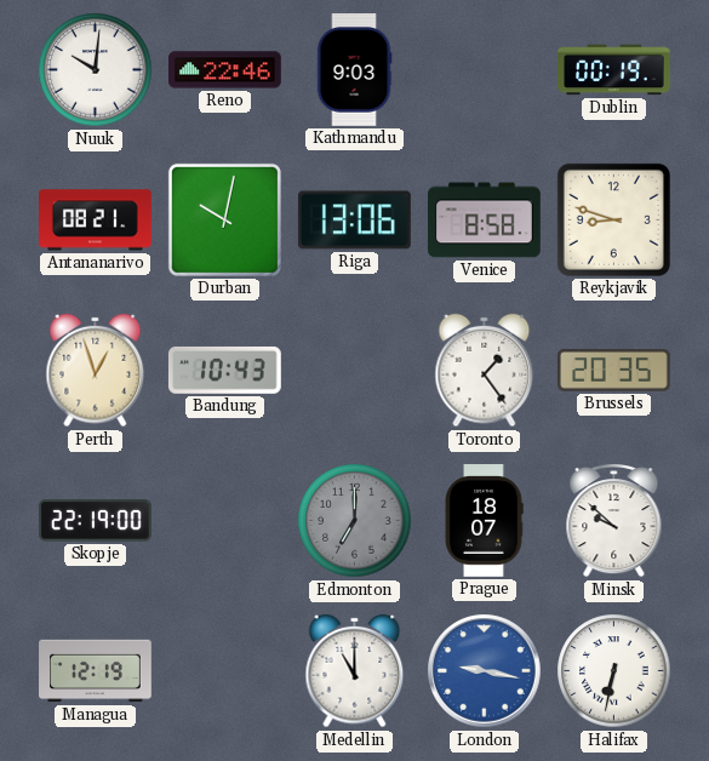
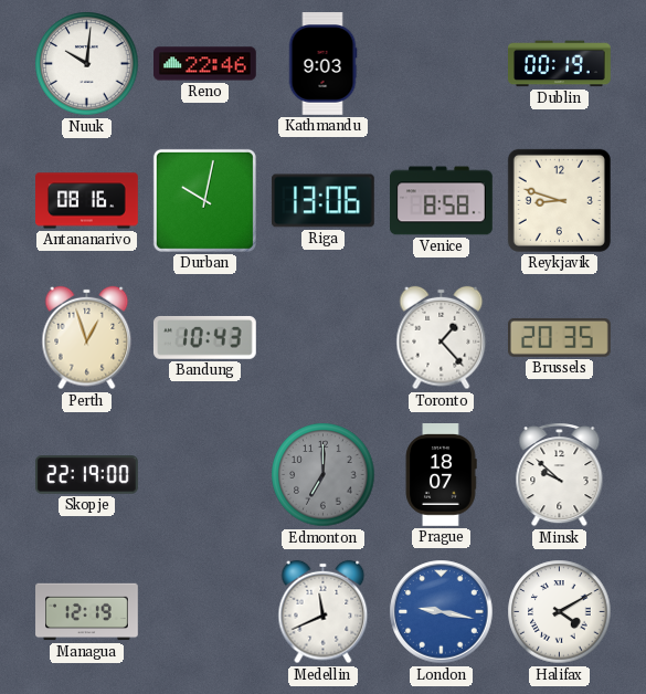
Antananarivo: 08:21 -> 08:16 (87, 201)
Toronto: 1:24 -> 1:23 (442, 338)
Medellin: 11:00 -> 11:41 (324, 612)
Halifax: 6:32 -> 4:10 (560, 612)
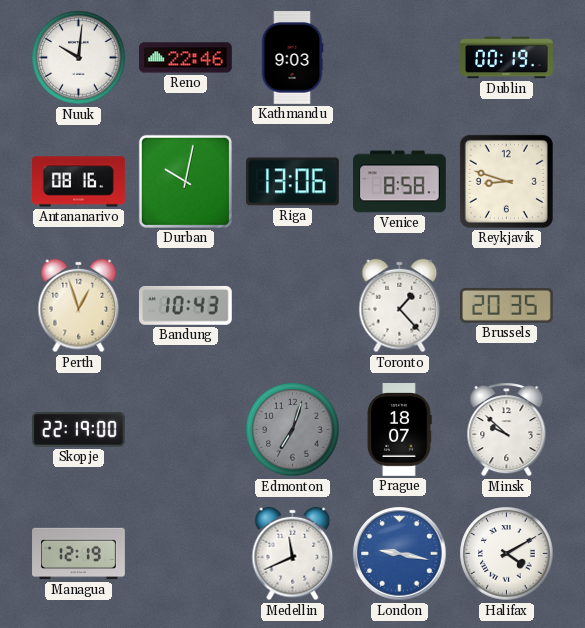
Edmonton: 7:00 -> 7:03 (293, 430)
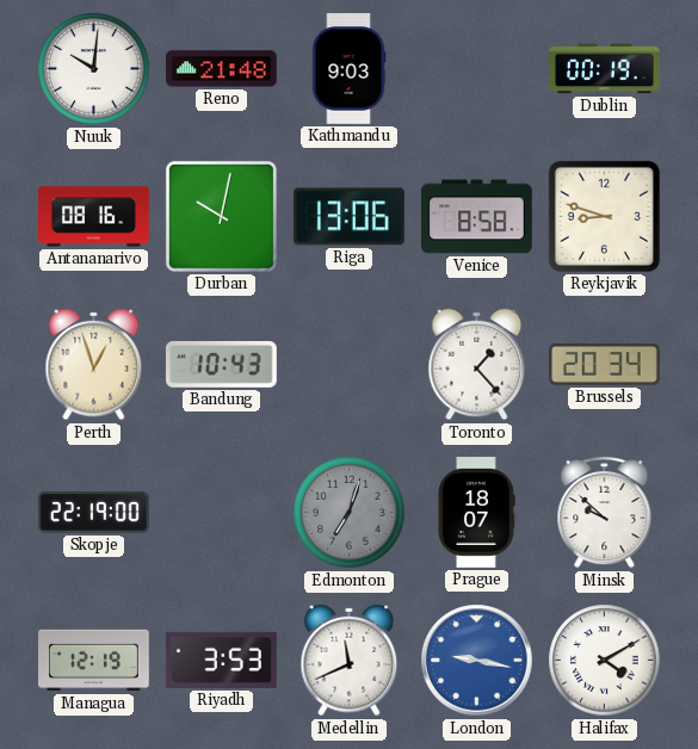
Reno: 22:46 -> 21:48 (222, 69)
Brussels: 20:35 -> 20:34 (605, 364)
Riyadh: none -> 3:53 (222, 660)
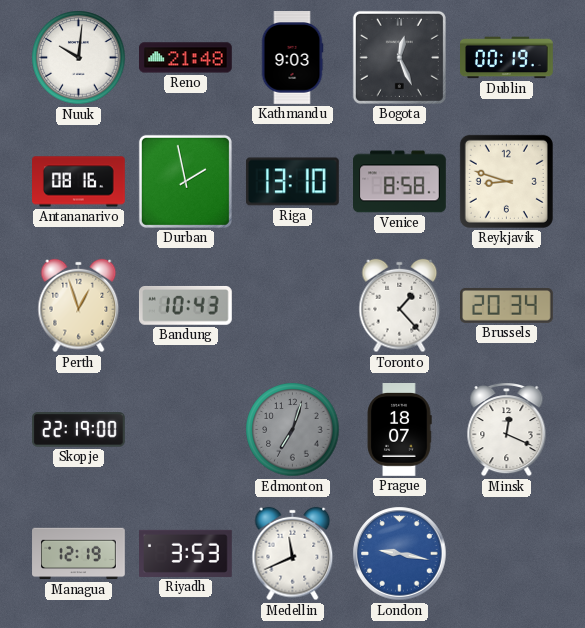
Bogota: none -> 12:26 (399, 57)
Durban: 10:02 -> 1:58 (185, 181)
Riga: 13:06 -> 13:10 (292, 182)
Minsk: 9:52 -> 12:19 (507, 430)
Halifax: 4:10 -> none (605, 661)
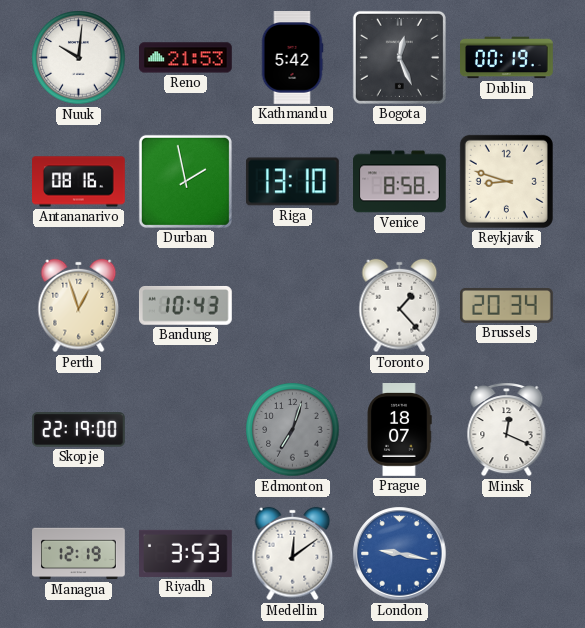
Reno: 21:48 -> 21:53 (186, 58)
Kathmandu: 9:03 -> 5:42 (292, 58)
Medellin: 11:41 -> 12:09 (293, 554)
